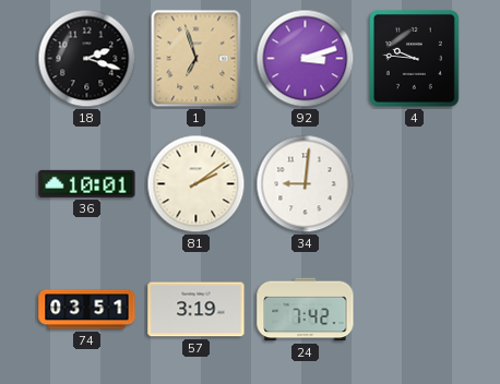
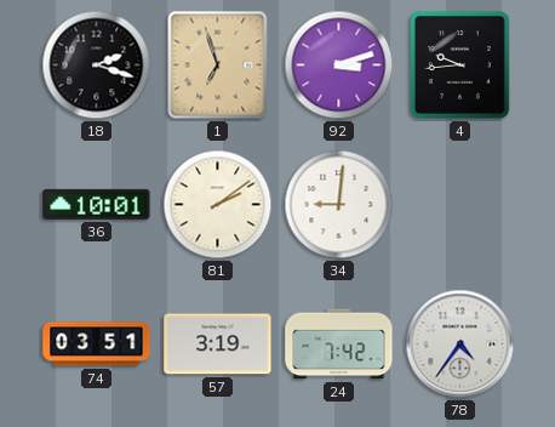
4: 9:46 -> 9:44 (460, 66)
78: none -> 4:36 (460, 345)
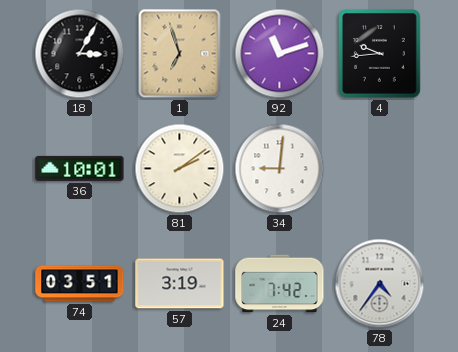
18: 2:18 -> 3:05 (80, 54)
92: 3:12 -> 11:12 (280, 54)
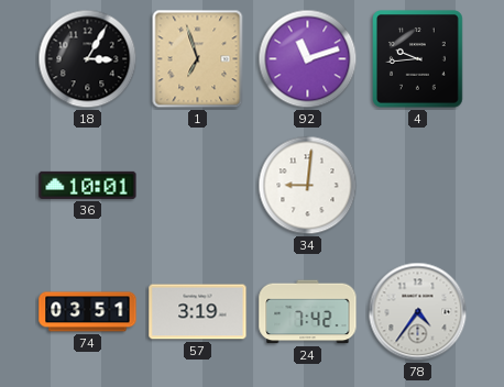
81: 2:09 -> none (180, 169)
